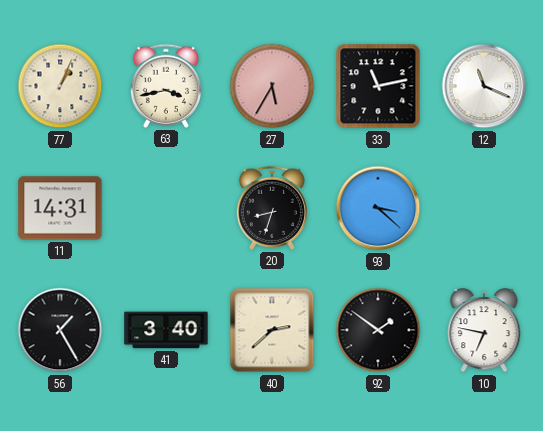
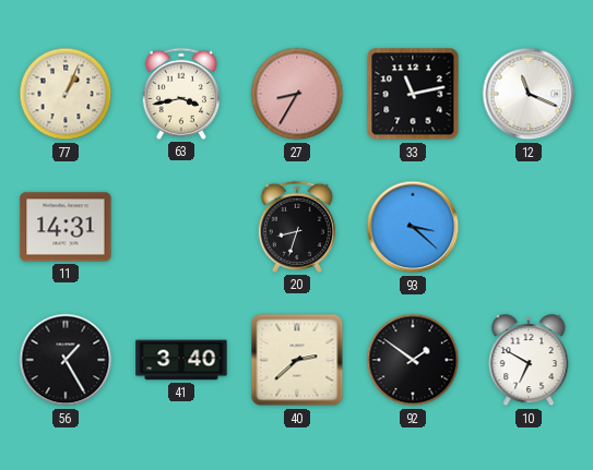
27: 5:35 -> 8:35 (297, 94)
10: 6:47 -> 6:50 (529, 360)
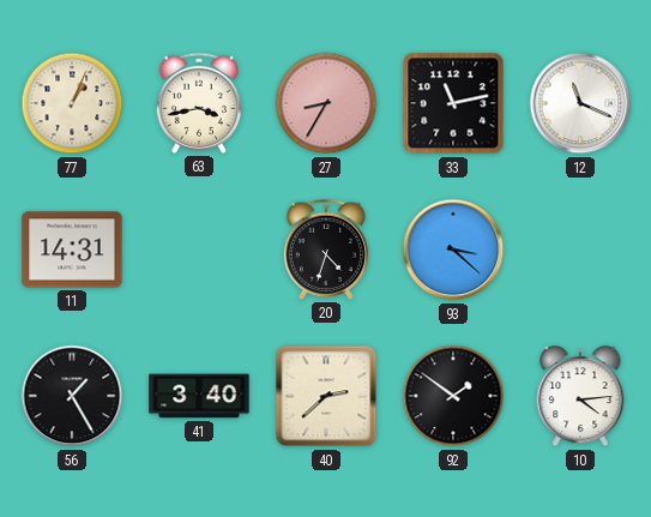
20: 8:33 -> 4:33 (325, 250)
10: 6:50 -> 4:14 (580, 396)
